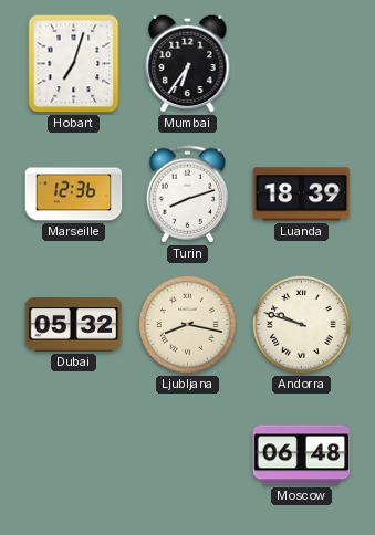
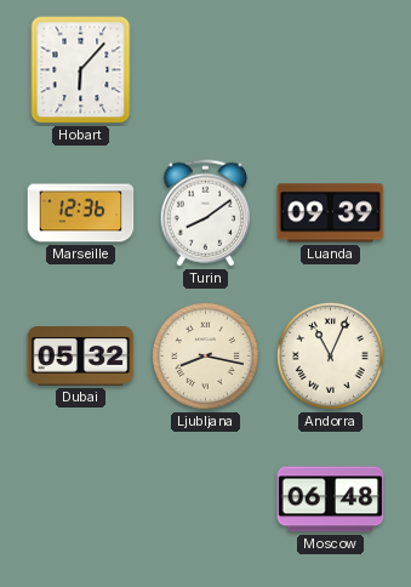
Hobart: 7:03 -> 6:07 (81, 70)
Mumbai: 6:36 -> none (188, 63)
Turin: 8:12 -> 8:09 (205, 213)
Luanda: 18:39 -> 09:39 (331, 213)
Andorra: 9:48 -> 11:04 (330, 355)
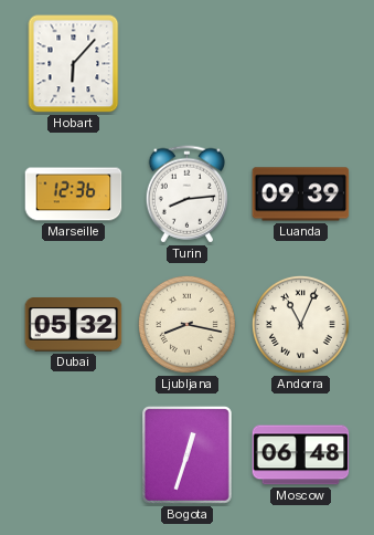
Turin: 8:09 -> 8:14 (186, 195)
Bogota: none -> 12:33 (186, 454)
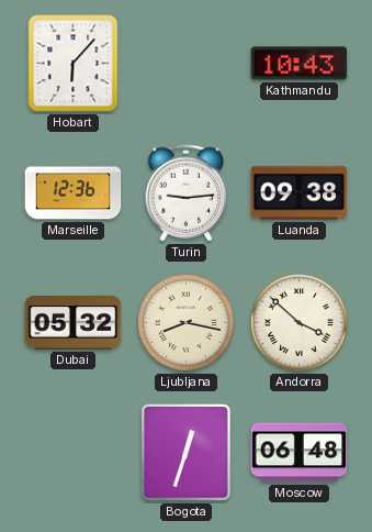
Kathmandu: none -> 10:43 (300, 64)
Turin: 8:14 -> 9:14 (185, 193)
Luanda: 09:39 -> 09:38 (300, 193)
Andorra: 11:04 -> 3:52 (298, 322)
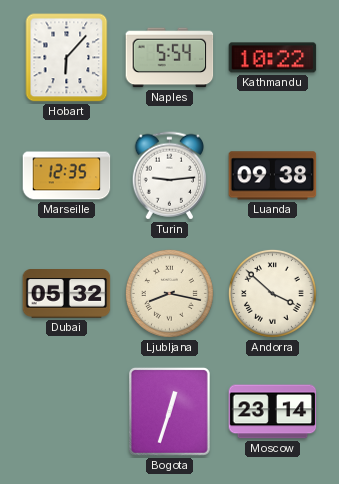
Naples: none -> 5:54 (170, 58)
Kathmandu: 10:43 -> 10:22 (273, 58)
Marseille: 12:36 -> 12:35 (67, 176)
Moscow: 06:48 -> 23:14 (273, 412)
